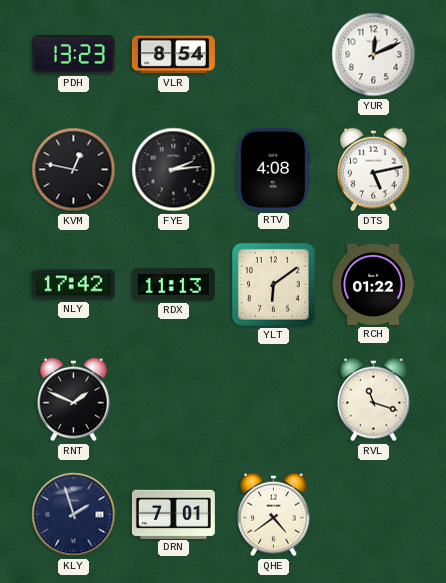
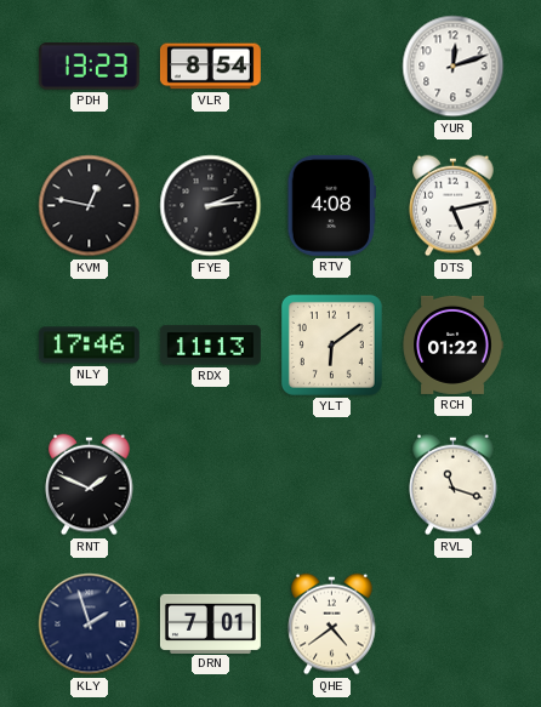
YUR: 12:11 -> 12:12 (454, 67)
NLY: 17:42 -> 17:46 (89, 346)
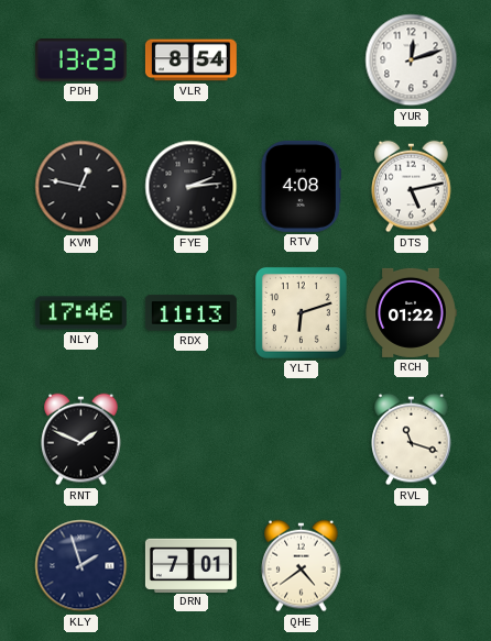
YLT: 6:09 -> 6:12 (301, 312)
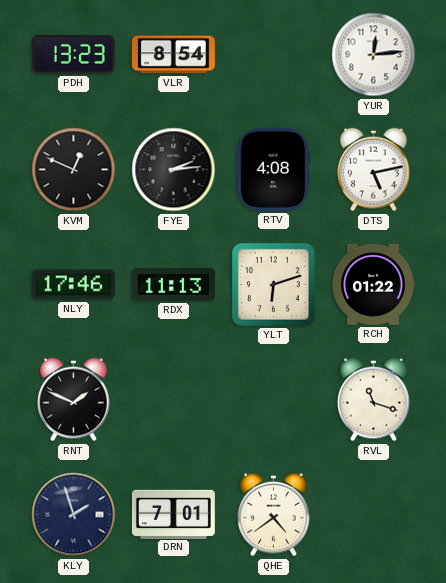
YUR: 12:12 -> 12:14 (374, 55)
KVM: 12:47 -> 12:49 (74, 170)
